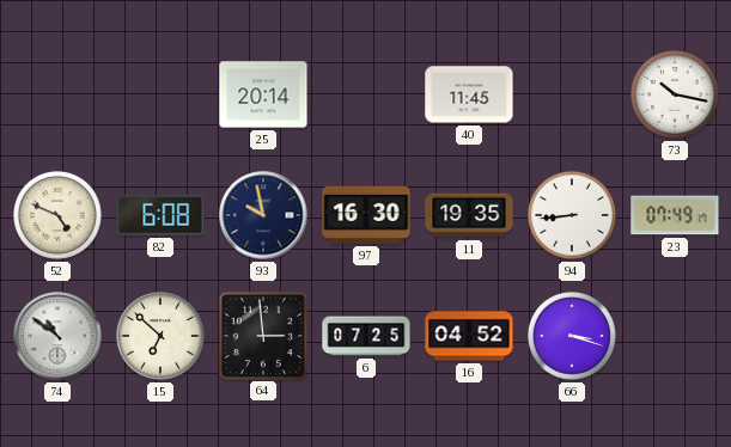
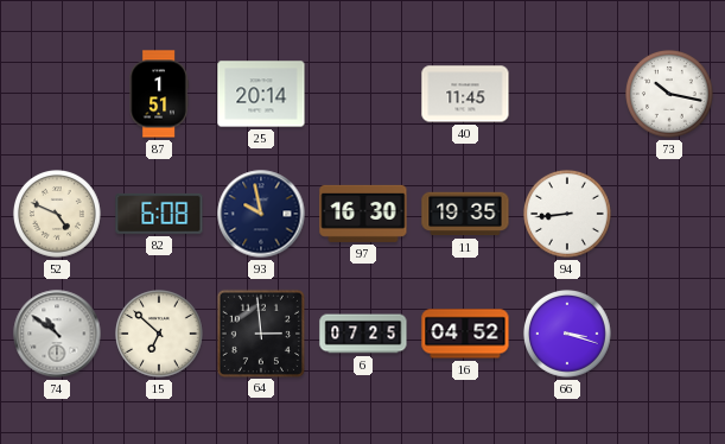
87: none -> 1:51 (159, 94)
23: 07:49 -> none (675, 215)
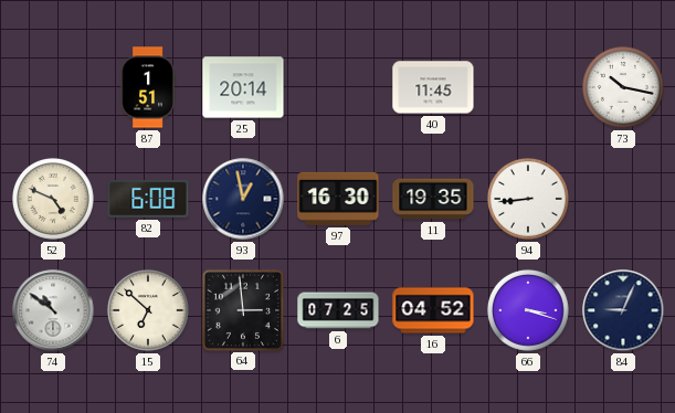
93: 9:58 -> 12:58 (243, 199)
84: none -> 9:04 (623, 310)
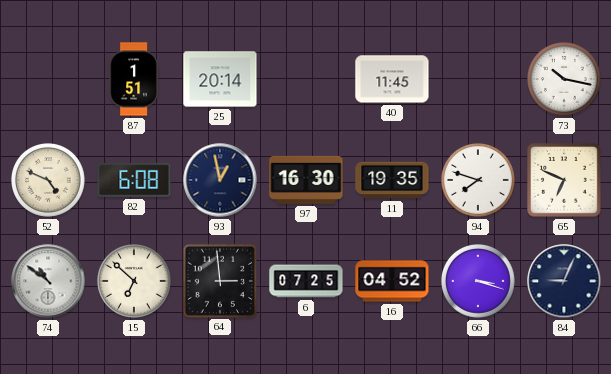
94: 8:44 -> 7:48 (479, 181)
65: none -> 6:49 (564, 180)
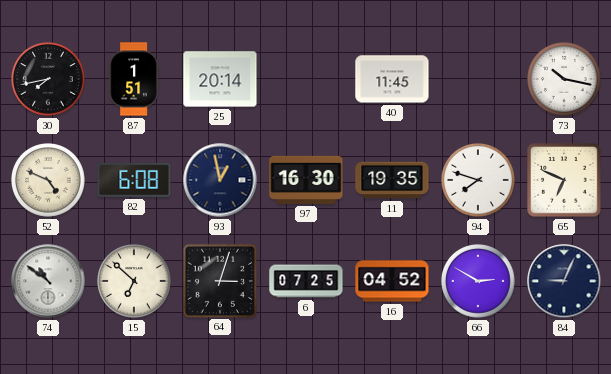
30: none -> 7:43 (49, 80)
64: 2:59 -> 3:03 (219, 280)
66: 3:18 -> 2:50 (479, 282)
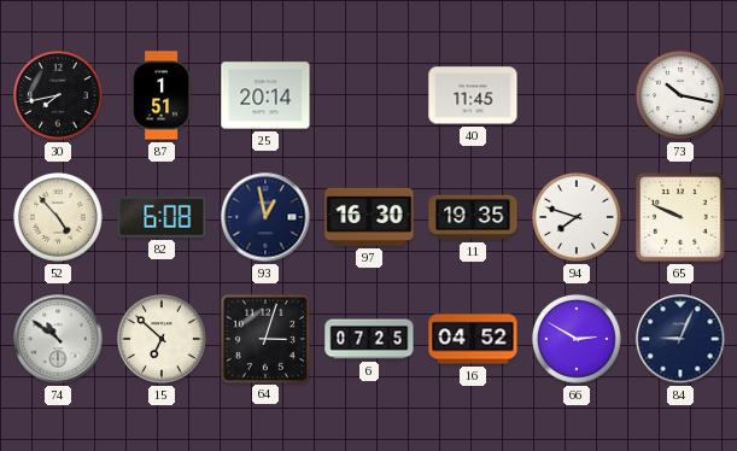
52: 4:49 -> 4:53 (59, 218)
65: 6:49 -> 9:49 (680, 217)
